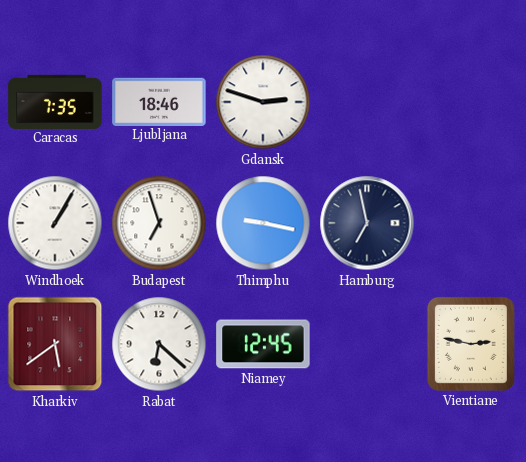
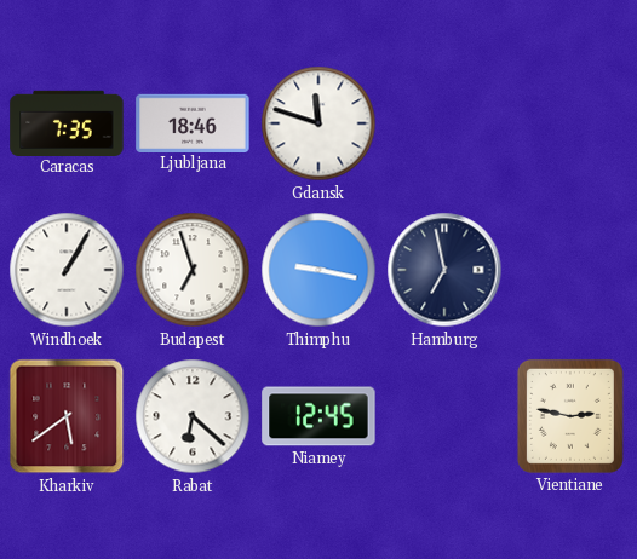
Gdansk: 2:48 -> 11:48 (318, 123)
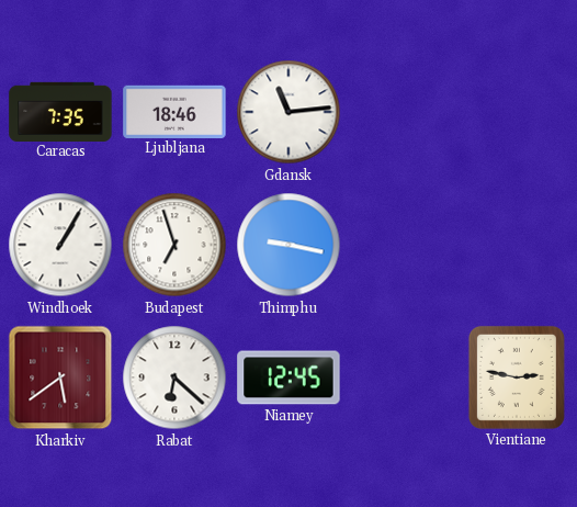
Gdansk: 11:48 -> 11:14 (288, 112)
Hamburg: 6:58 -> none (444, 270)
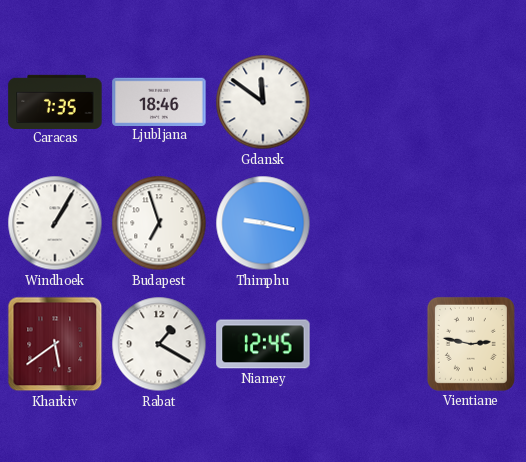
Gdansk: 11:14 -> 11:51 (263, 102)
Rabat: 6:22 -> 1:20 (159, 344)
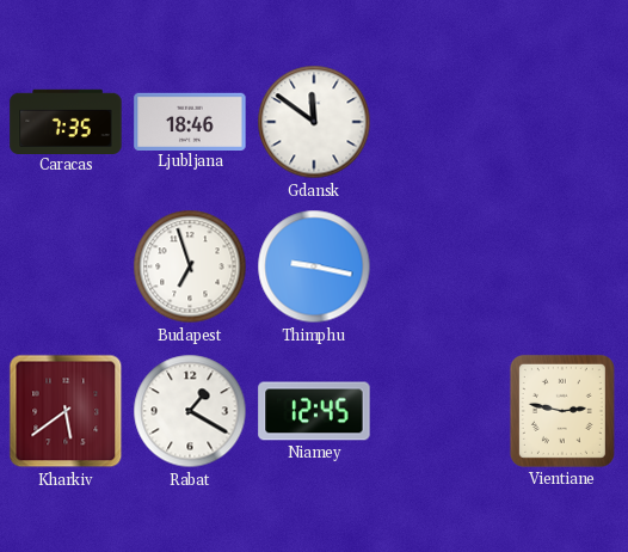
Windhoek: 1:05 -> none (55, 223)
